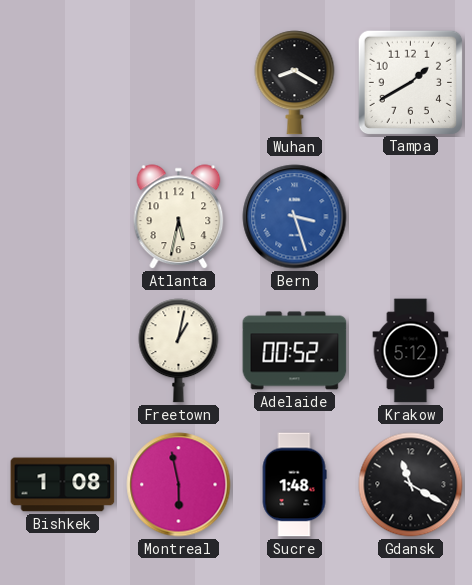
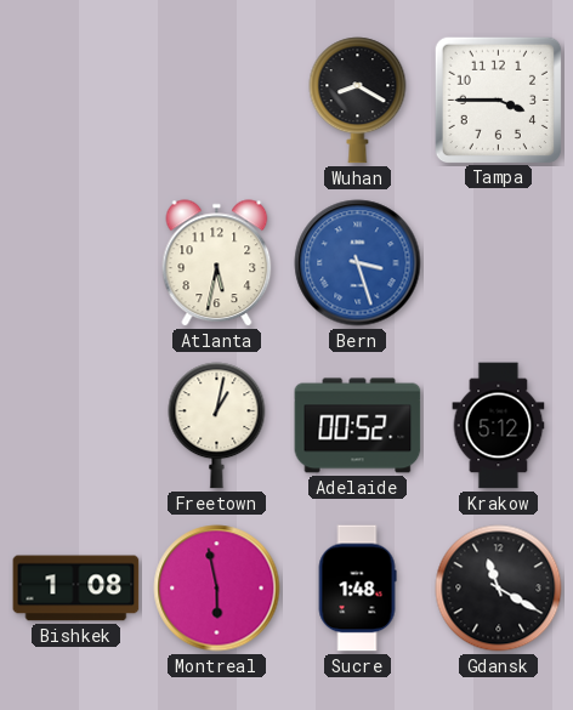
Tampa: 1:40 -> 3:45 (498, 100)
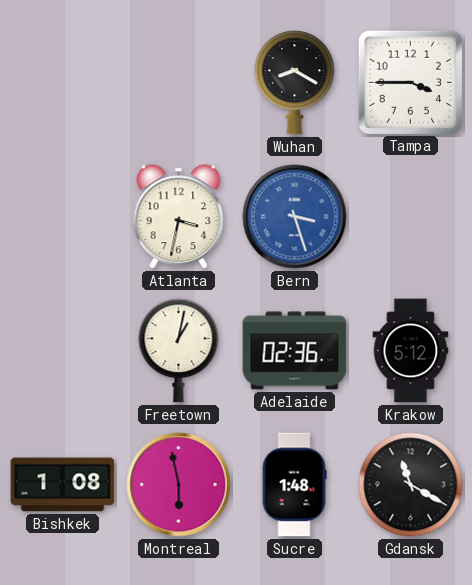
Atlanta: 5:32 -> 3:32 (179, 217)
Adelaide: 00:52 -> 02:36 (295, 351)
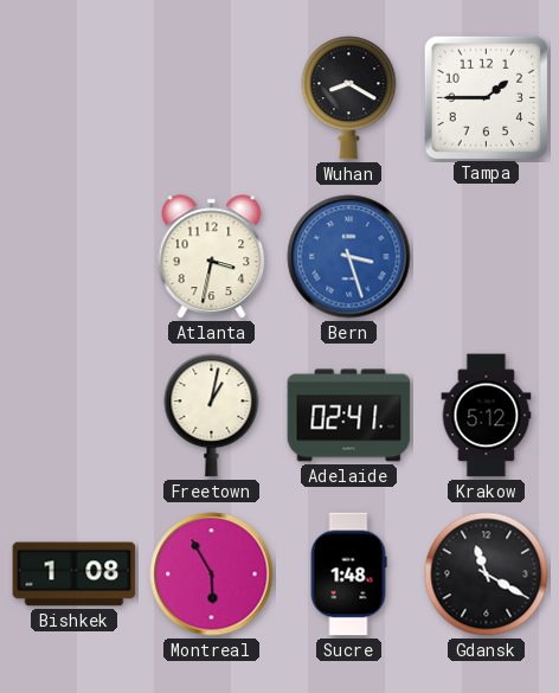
Tampa: 3:45 -> 1:45 (486, 97)
Adelaide: 02:36 -> 02:41 (349, 416)
Montreal: 5:58 -> 5:55 (212, 575)
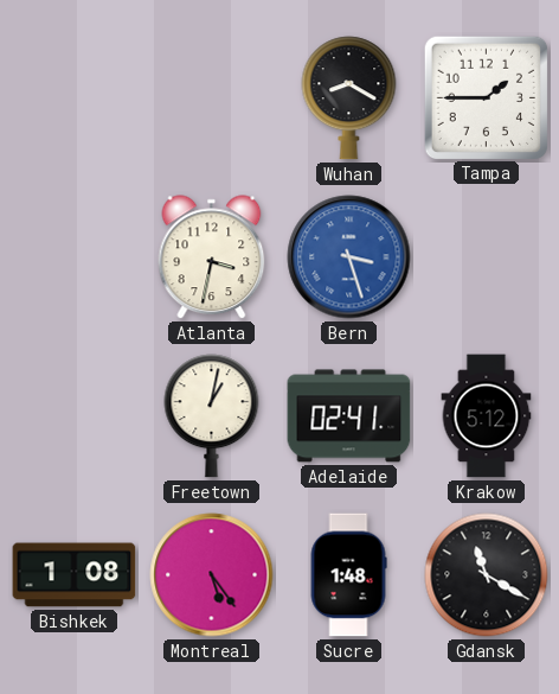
Montreal: 5:55 -> 5:24 (212, 575)
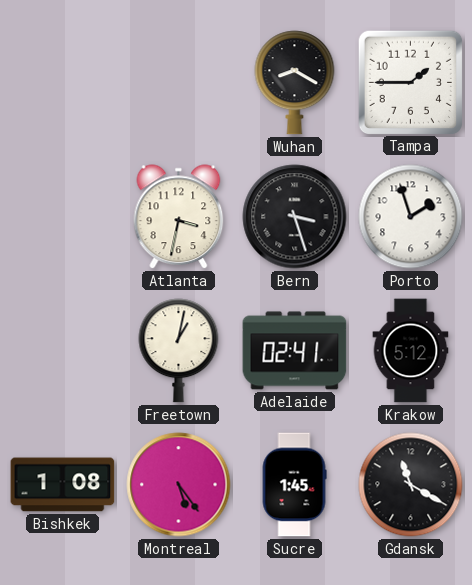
Bern dial: blue -> black (295, 217)
Porto: none -> 1:57 (411, 217)
Sucre: 1:48 -> 1:45 (294, 485)
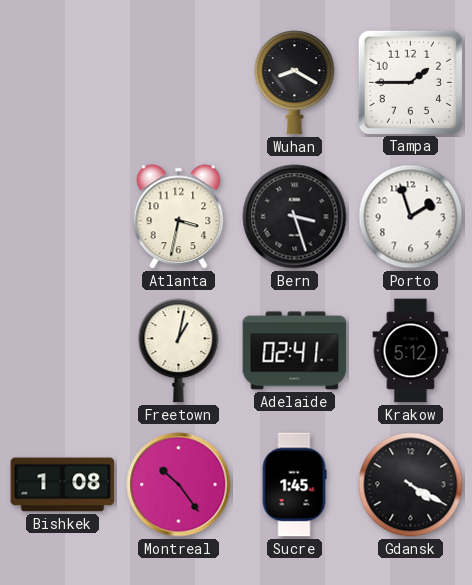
Montreal: 5:24 -> 10:24 (179, 485)
Gdansk: 11:20 -> 4:20 (411, 485)
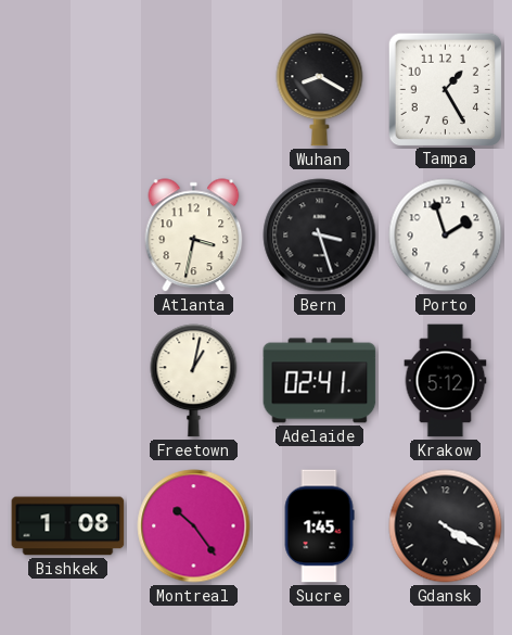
Tampa: 1:45 -> 1:25 (445, 89)
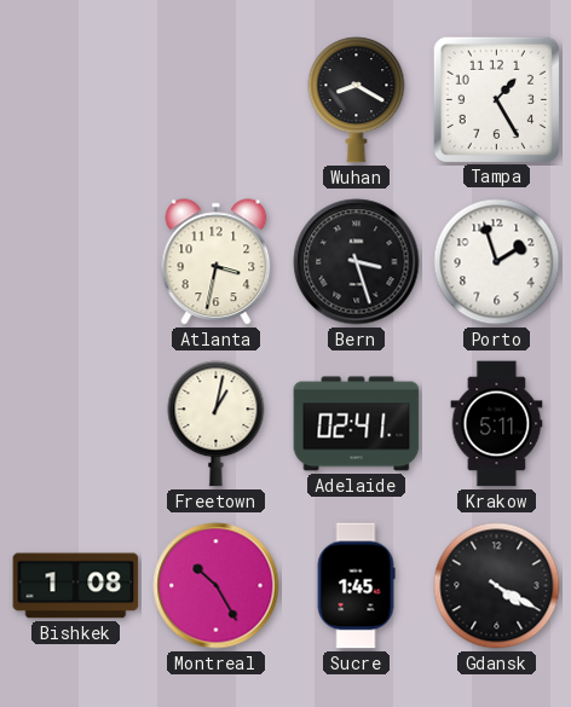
Krakow: 5:12 -> 5:11 (497, 424)
Montreal: 10:24 -> 10:25 (217, 586)
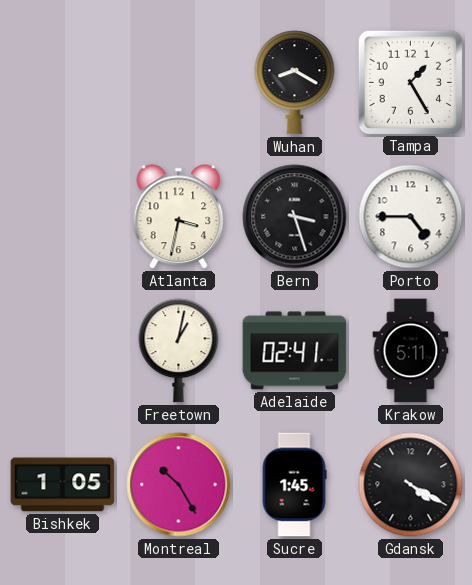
Porto: 1:57 -> 4:45 (411, 217)
Bishkek: 1:08 -> 1:05 (63, 485)
